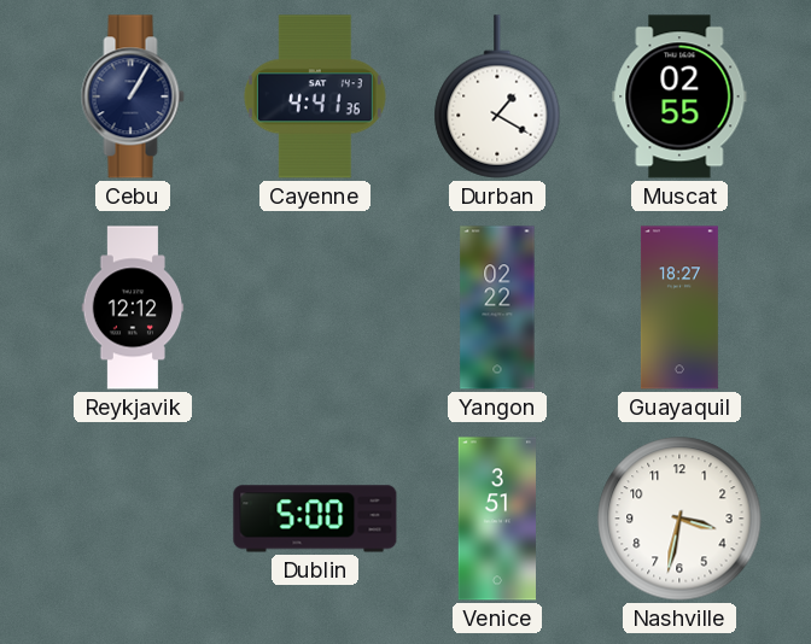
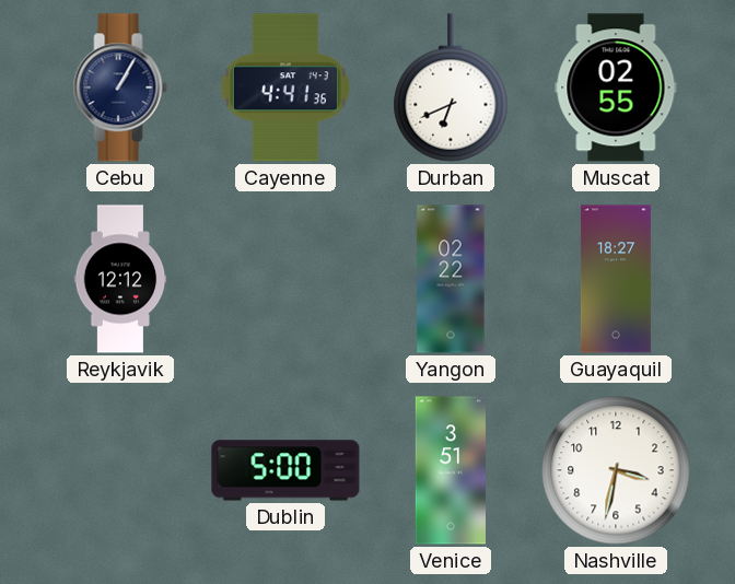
Durban: 1:20 -> 6:41 (451, 87)
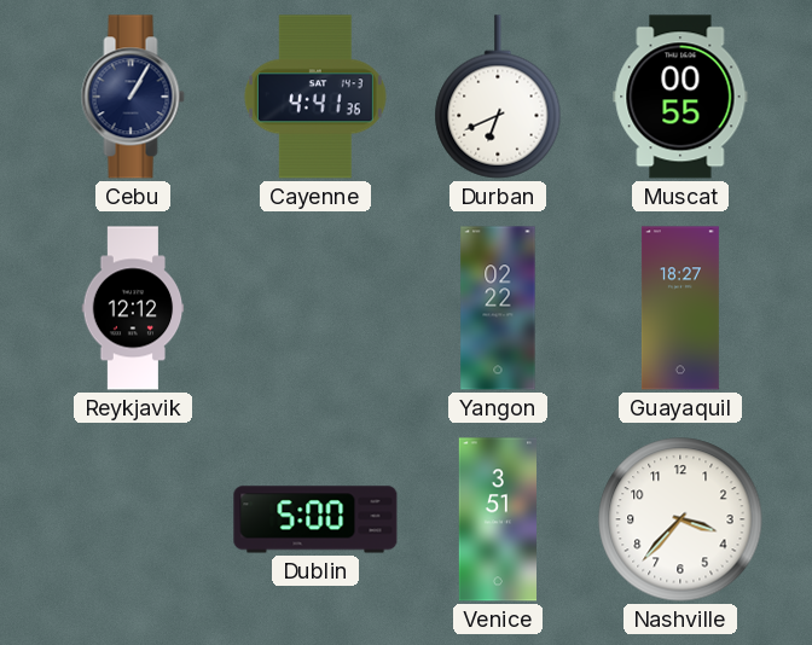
Muscat: 02:55 -> 00:55 (680, 97)
Nashville: 3:32 -> 3:37 (680, 519)
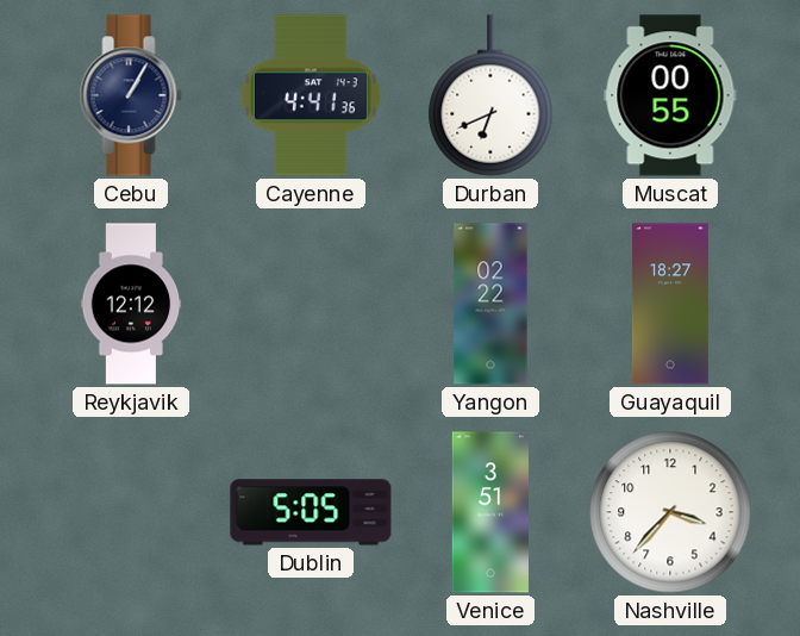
Dublin: 5:00 -> 5:05 (311, 512)
